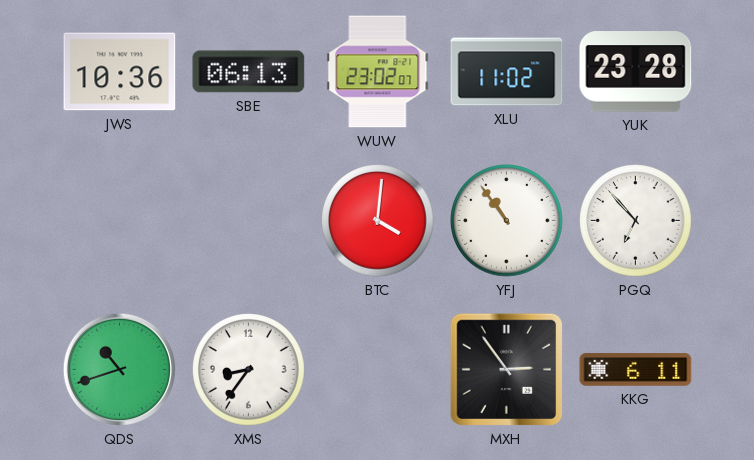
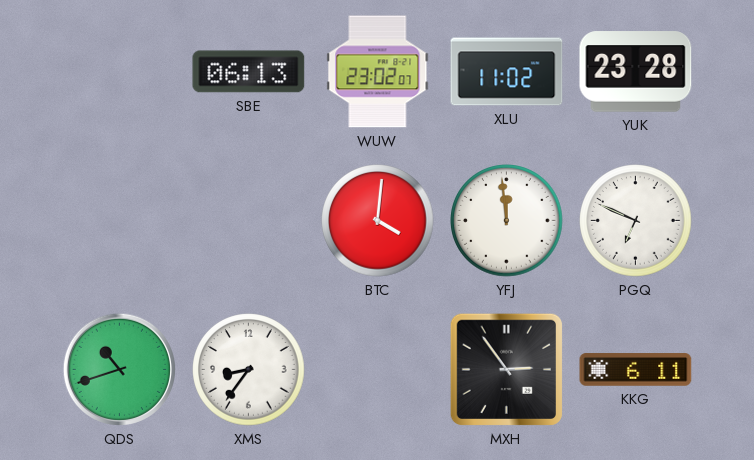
JWS: 10:36 -> none (120, 72)
YFJ: 10:54 -> 11:59 (507, 221)
PGQ: 6:53 -> 6:49 (636, 221)
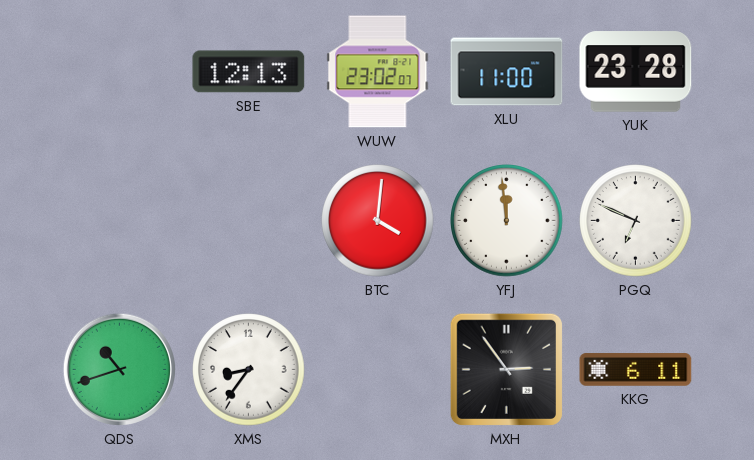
SBE: 06:13 -> 12:13 (249, 72)
XLU: 11:02 -> 11:00 (507, 72)
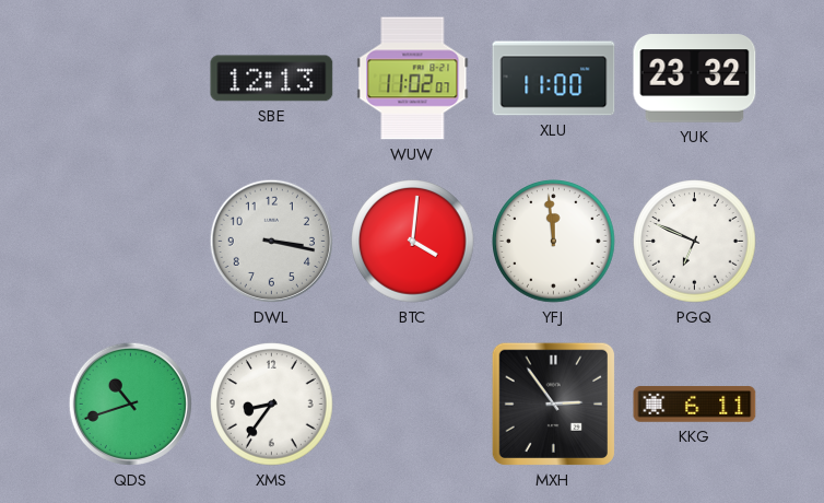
WUW: 23:02 -> 11:02 (413, 79)
YUK: 23:28 -> 23:32 (695, 79)
DWL: none -> 3:17 (271, 241)
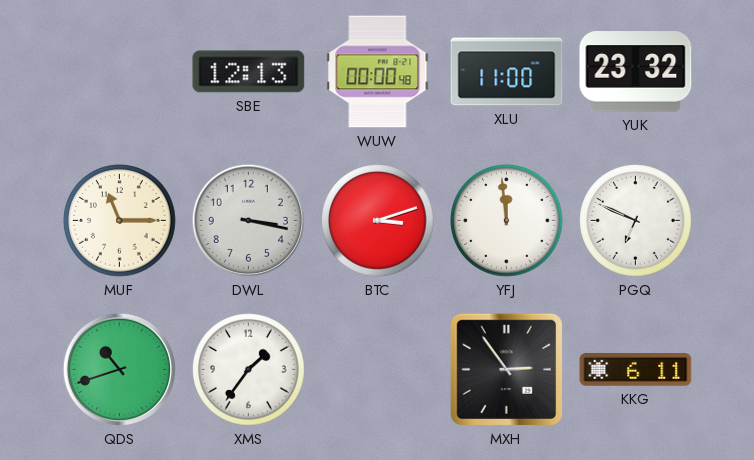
WUW: 11:02 -> 00:00 (378, 72)
MUF: none -> 11:15 (120, 221)
BTC: 4:01 -> 3:12 (378, 221)
XMS: 8:36 -> 1:36 (249, 370)
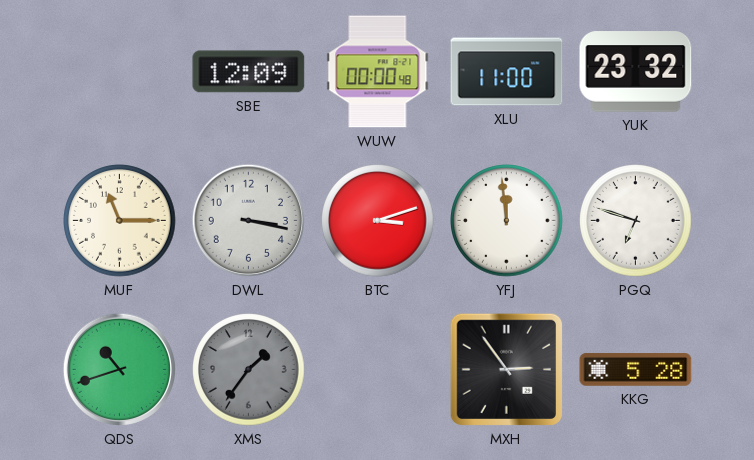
SBE: 12:13 -> 12:09 (249, 72)
PGQ: 6:49 -> 6:48 (636, 221)
XMS dial: white -> grey (249, 370)
KKG: 6:11 -> 5:28 (636, 370)
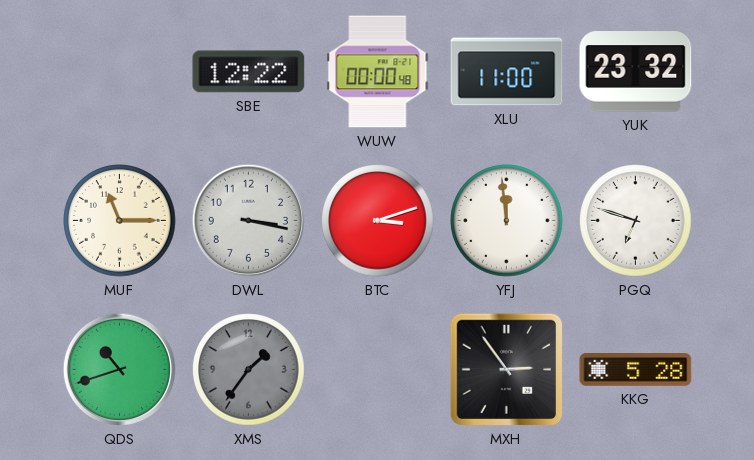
SBE: 12:09 -> 12:22 (249, 72)
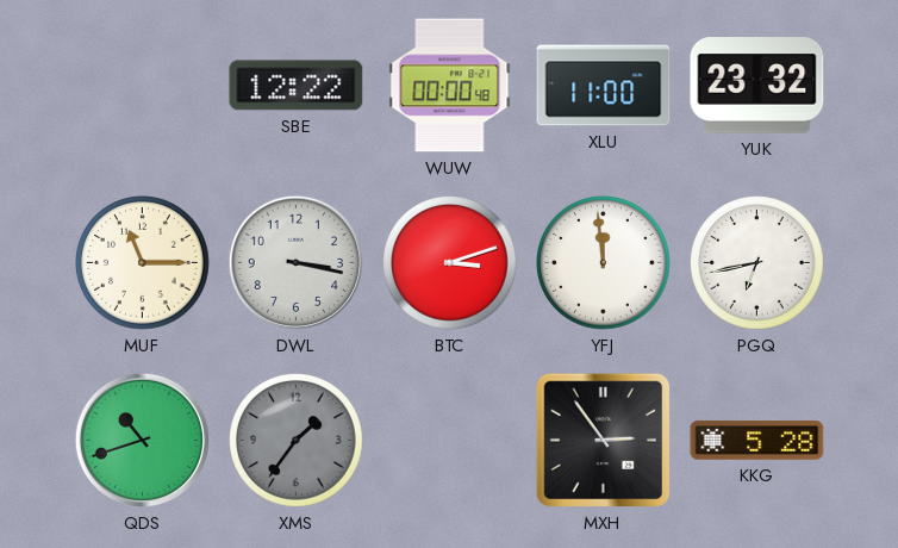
PGQ: 6:48 -> 6:43 (757, 263)
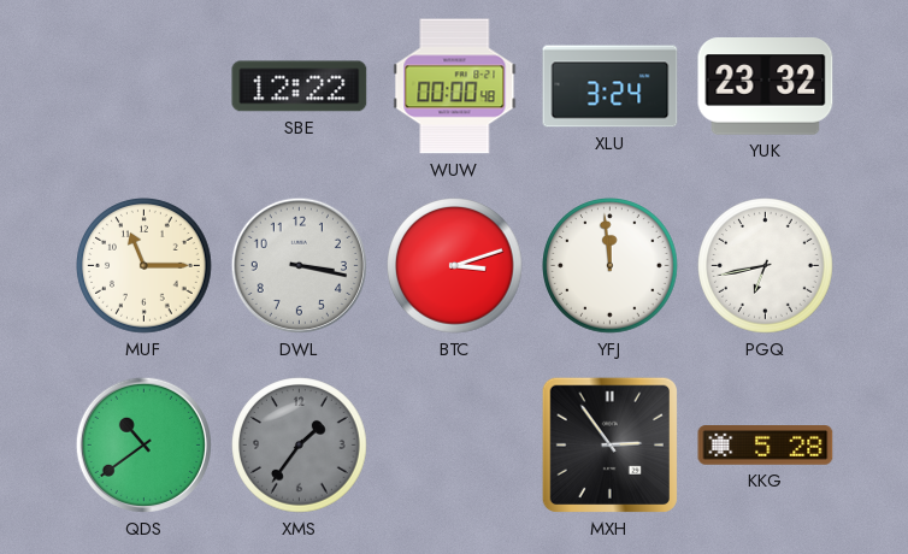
XLU: 11:00 -> 3:24 (611, 87)
QDS: 10:42 -> 10:39 (143, 444)
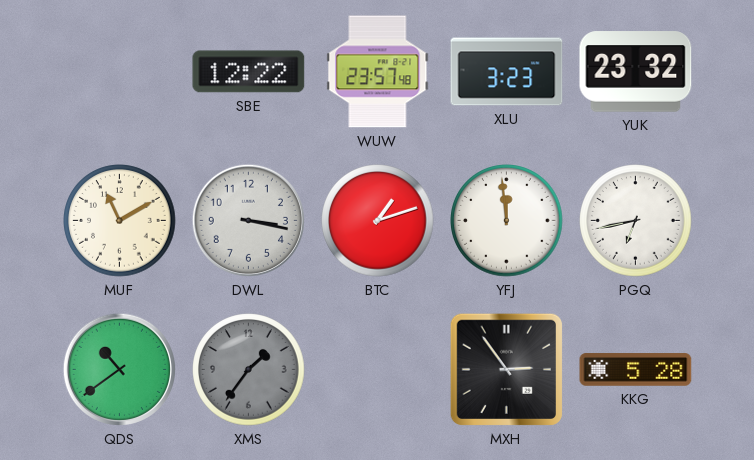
WUW: 00:00 -> 23:57 (378, 72)
XLU: 3:24 -> 3:23 (507, 72)
MUF: 11:15 -> 11:10 (120, 221)
BTC: 3:12 -> 1:12 (378, 221)
